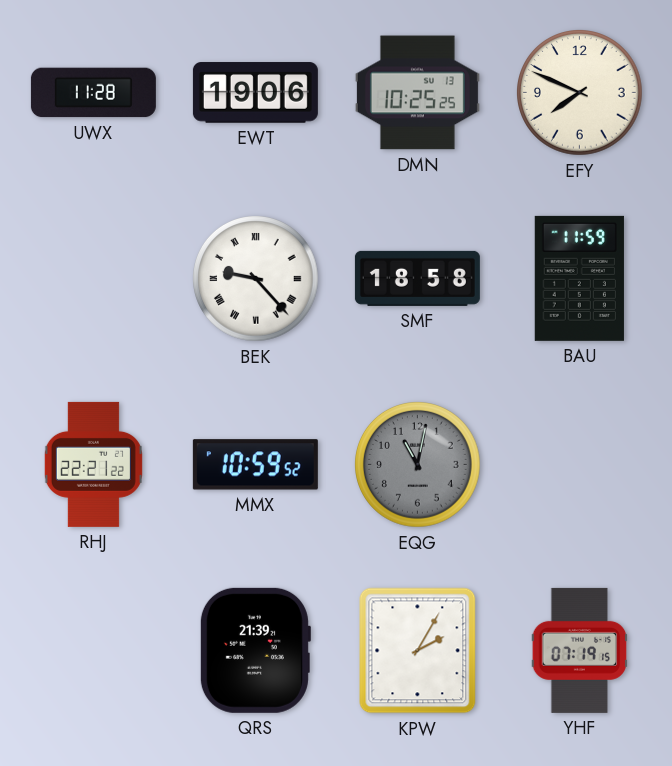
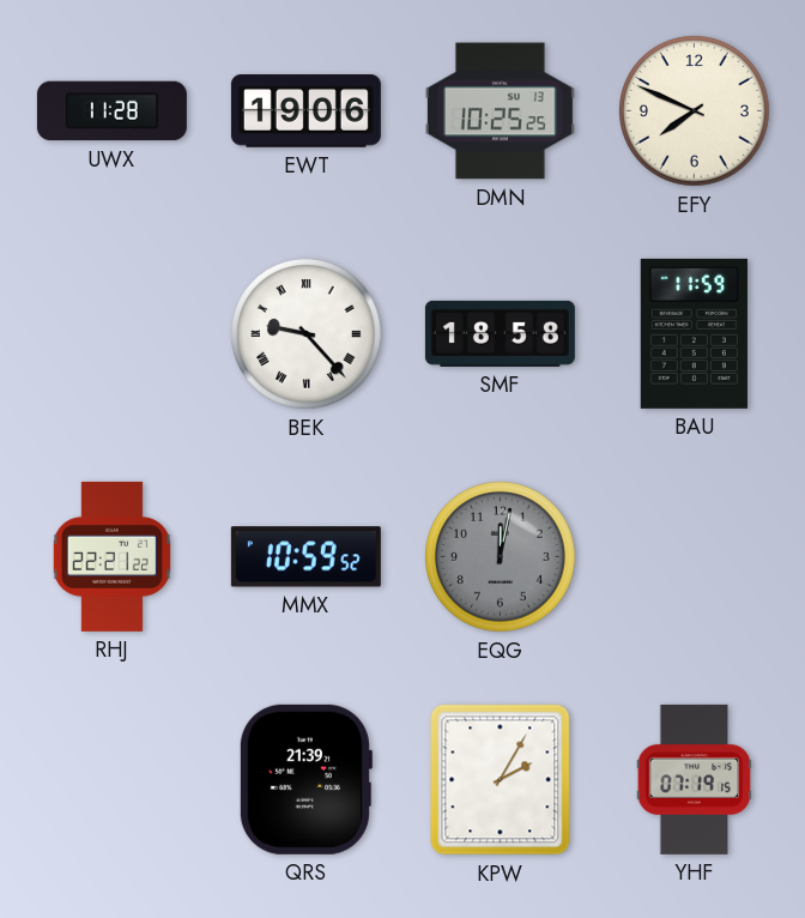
EQG: 11:02 -> 12:02 (501, 557)
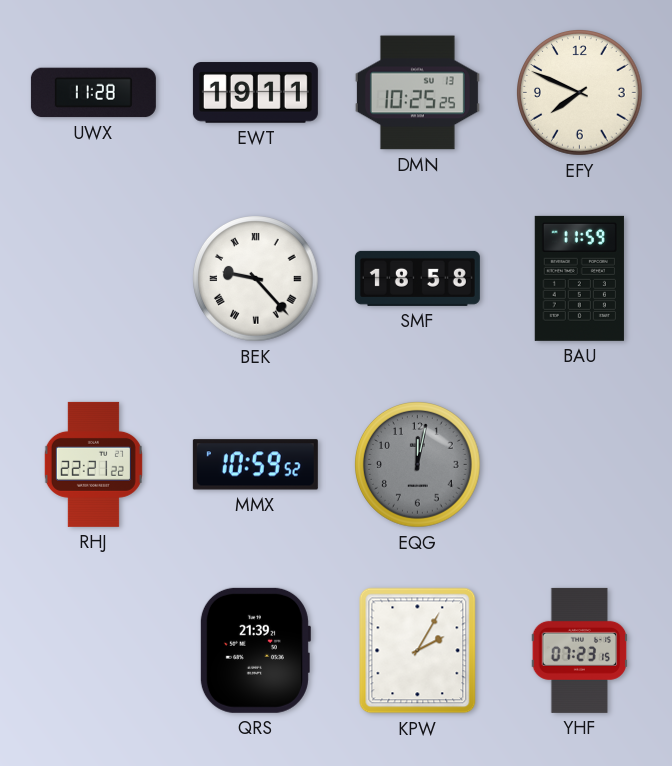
EWT: 19:06 -> 19:11 (255, 93)
YHF: 07:19 -> 07:23 (580, 650)
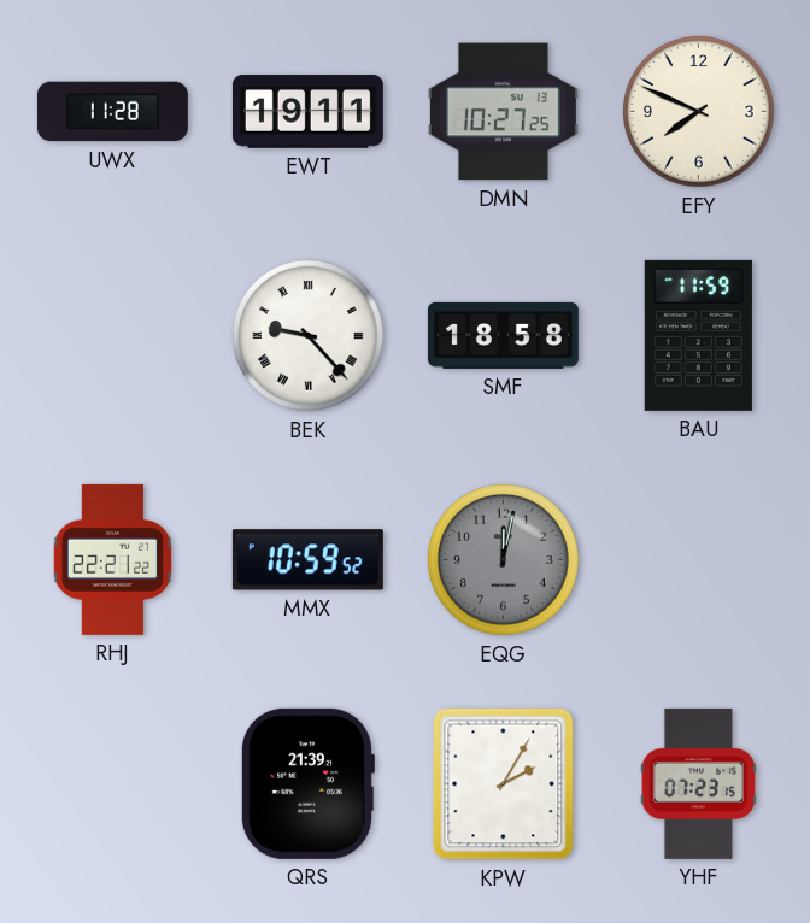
DMN: 10:25 -> 10:27 (503, 112)
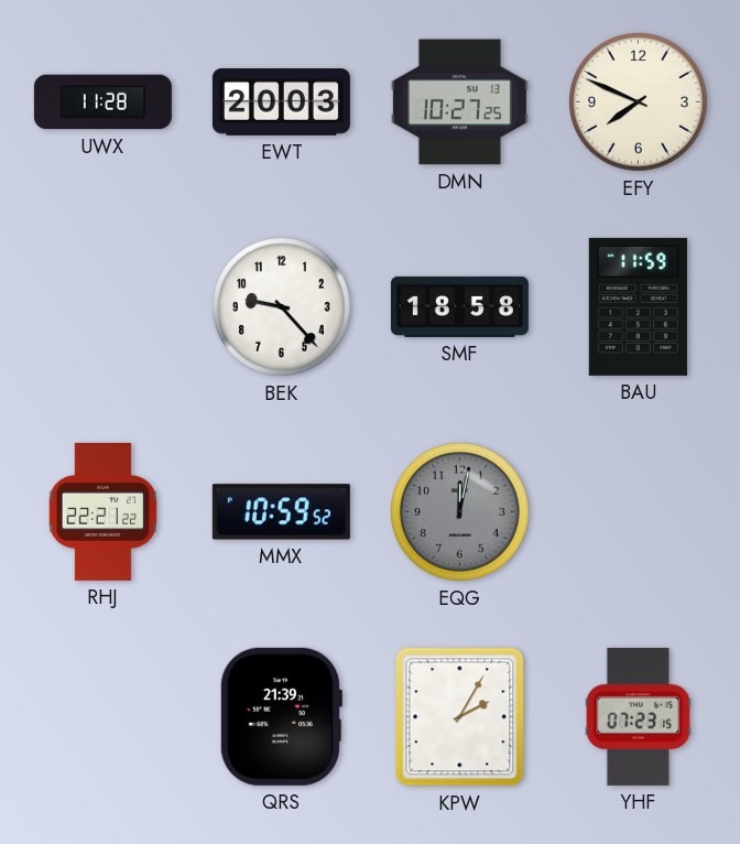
EWT: 19:11 -> 20:03 (281, 102)
BEK numerals: Roman -> Arabic (282, 307)
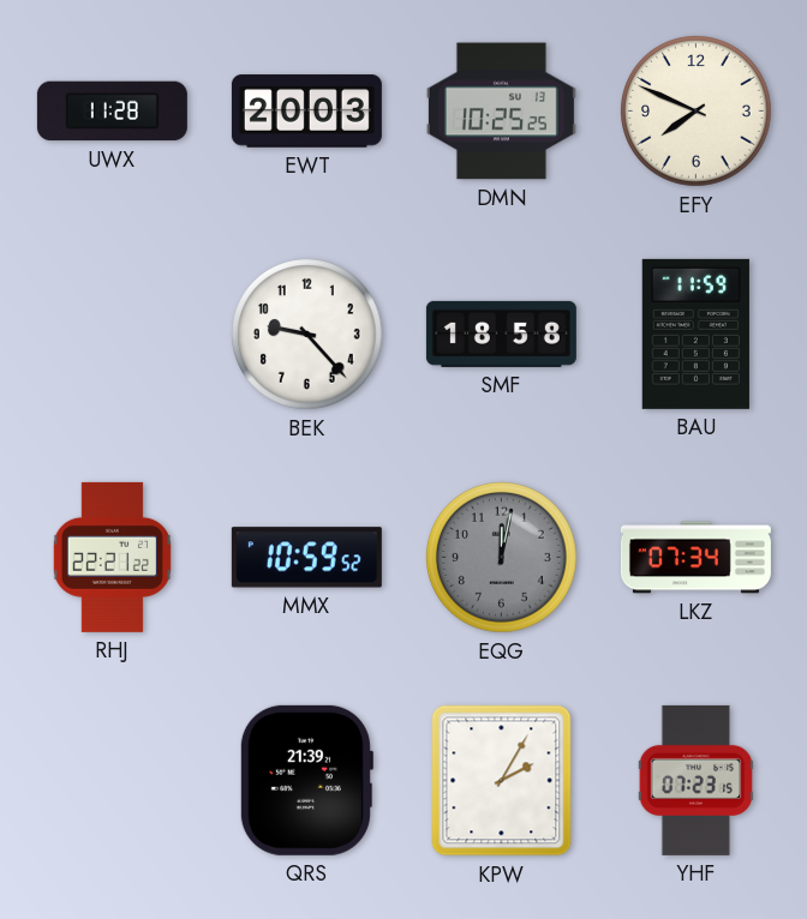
DMN: 10:27 -> 10:25 (501, 112)
LKZ: none -> 07:34 (695, 558)
